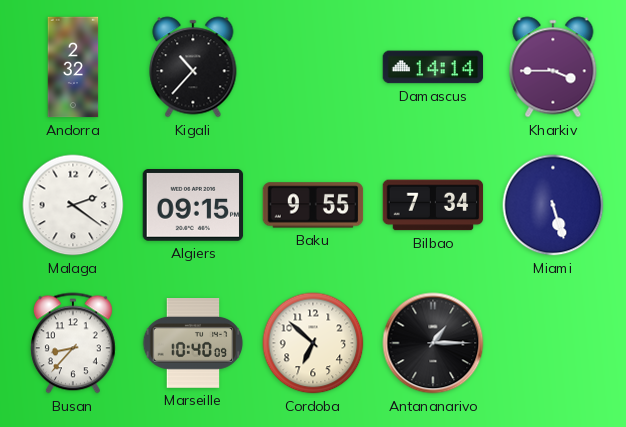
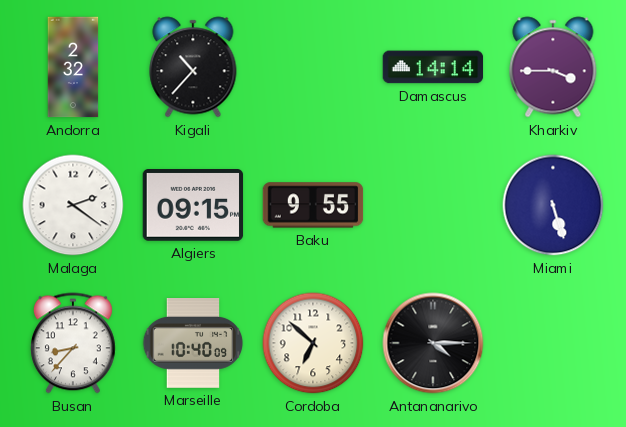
Bilbao: 7:34 -> none (433, 205)
Antananarivo: 1:15 -> 4:15 (433, 343)
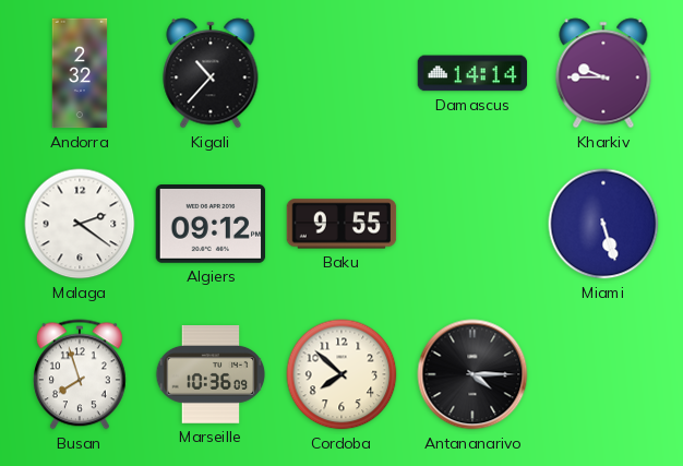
Kharkiv: 3:45 -> 9:45 (603, 73)
Algiers: 09:15 -> 09:12 (211, 225)
Busan: 8:37 -> 7:57 (80, 374)
Marseille: 10:40 -> 10:36 (211, 375)
Cordoba: 6:52 -> 7:52 (341, 374)
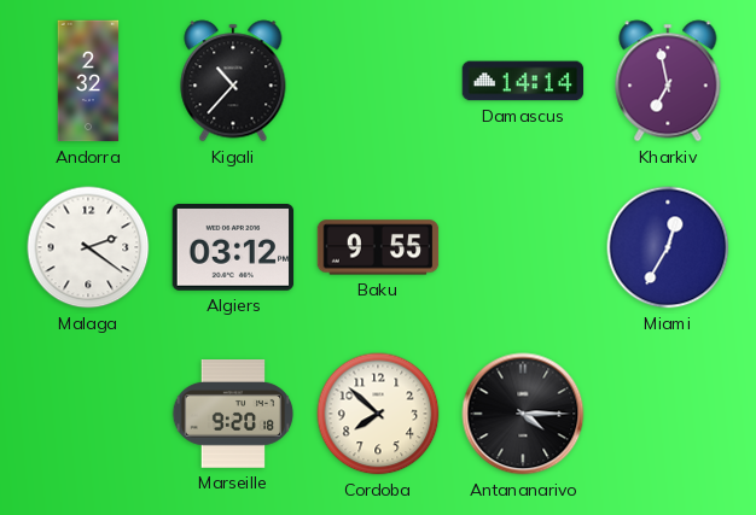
Kharkiv: 9:45 -> 6:58 (668, 81)
Algiers: 09:12 -> 03:12 (233, 248)
Miami: 5:27 -> 12:35 (668, 247)
Busan: 7:57 -> none (80, 374)
Marseille: 10:36 -> 9:20 (233, 415)
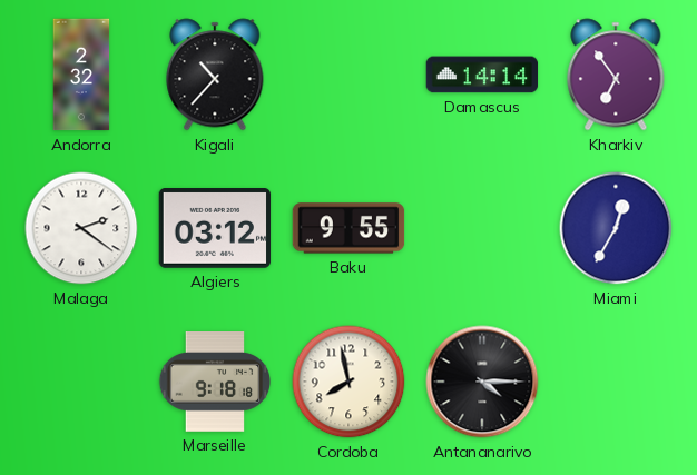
Kharkiv: 6:58 -> 6:54 (616, 75)
Marseille: 9:20 -> 9:18 (215, 383)
Cordoba: 7:52 -> 7:58 (348, 382)
